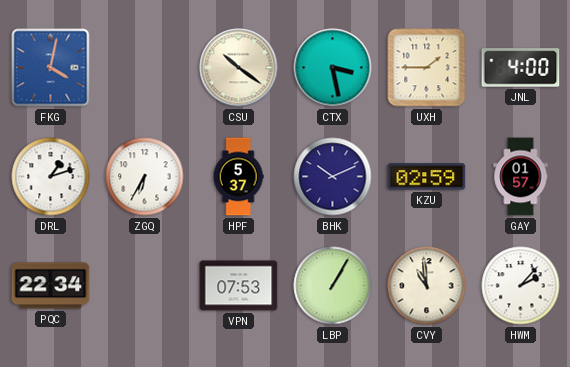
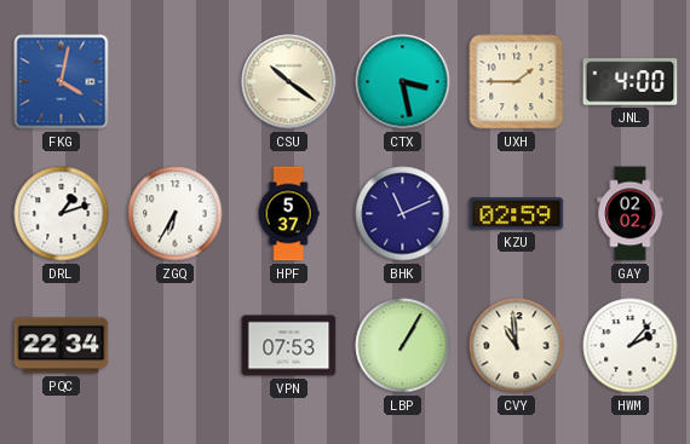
BHK: 10:11 -> 11:11 (403, 214)
GAY: 01:57 -> 02:02 (631, 214)
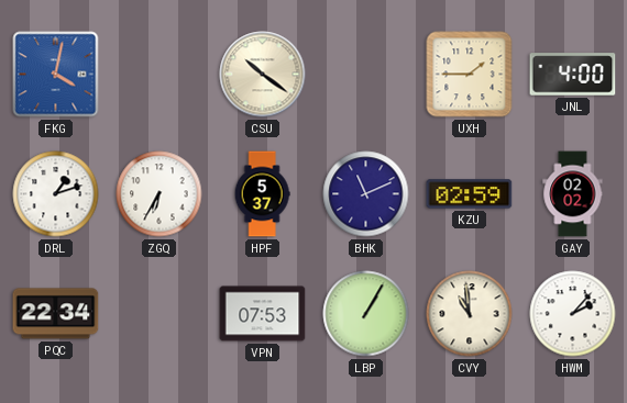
CTX: 3:28 -> none (403, 82)
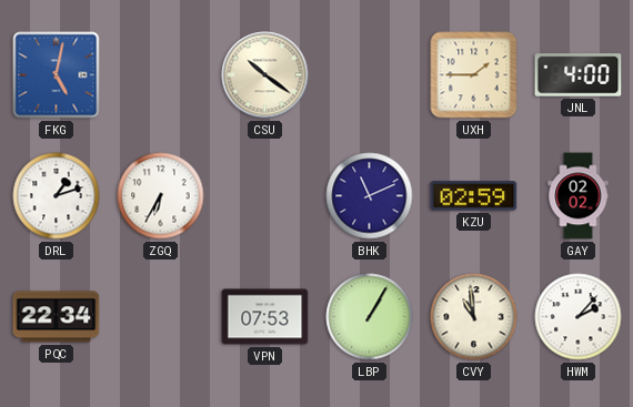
FKG: 4:02 -> 5:02 (57, 75)
HPF: 5:37 -> none (262, 194)
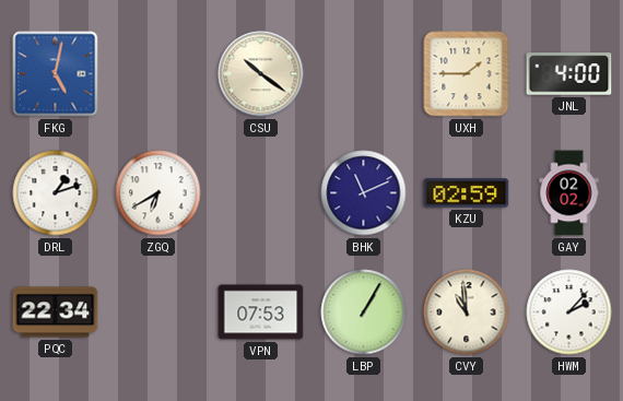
ZGQ: 6:35 -> 6:40 (158, 193)
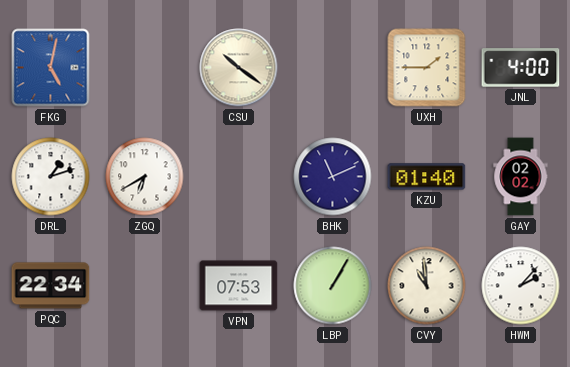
KZU: 02:59 -> 01:40 (427, 177)
